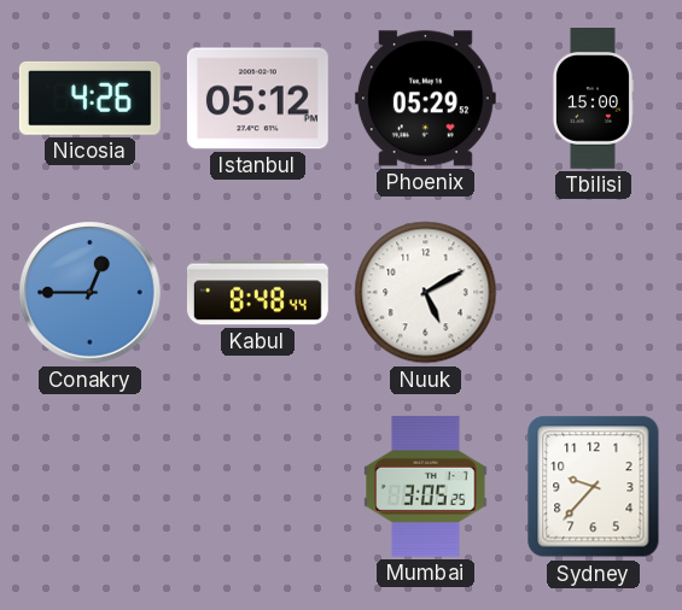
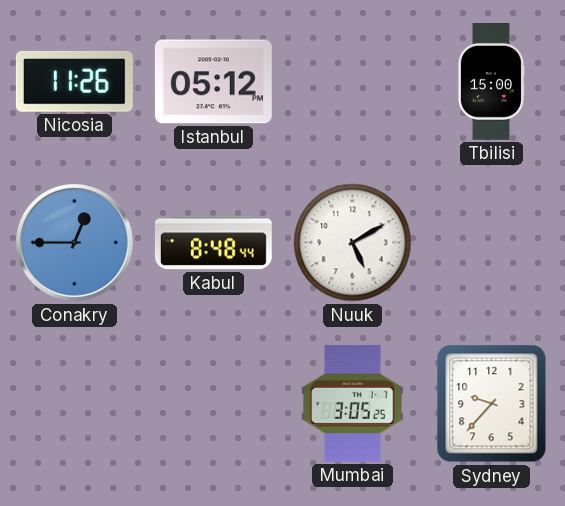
Nicosia: 4:26 -> 11:26 (74, 81)
Phoenix: 05:29 -> none (425, 99)
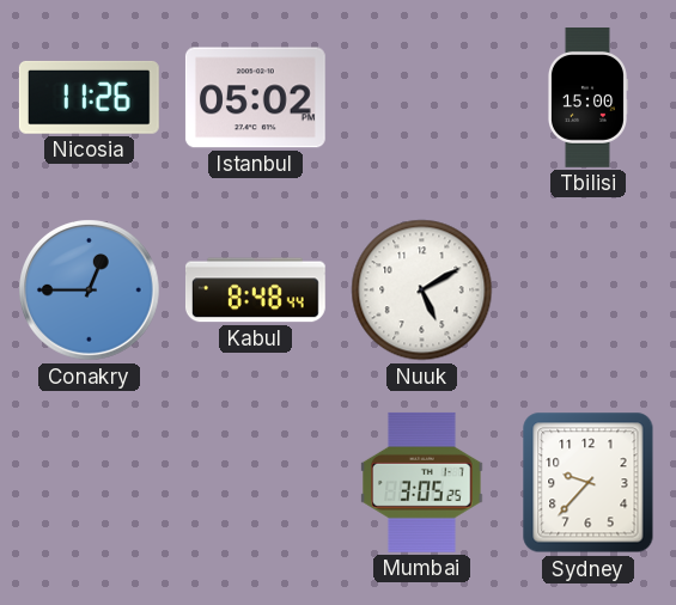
Istanbul: 05:12 -> 05:02 (255, 98)
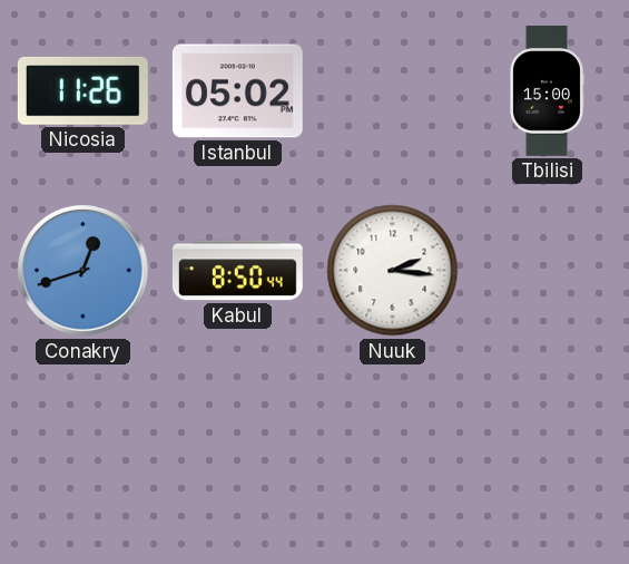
Conakry: 12:45 -> 12:42 (83, 271)
Kabul: 8:48 -> 8:50 (237, 271)
Nuuk: 5:10 -> 2:16 (393, 271)
Mumbai: 3:05 -> none (422, 482)
Sydney: 9:37 -> none (589, 483)
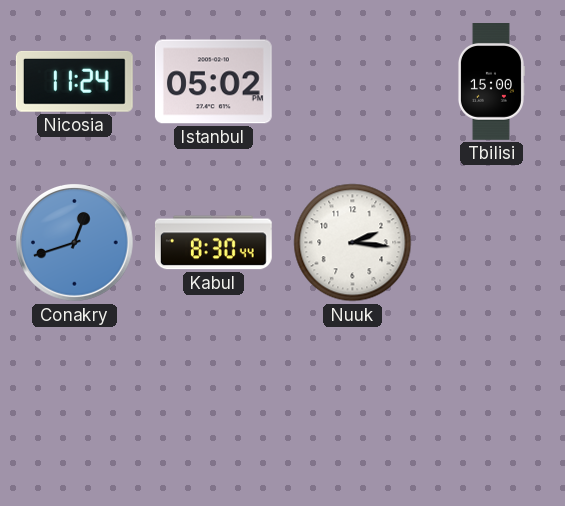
Nicosia: 11:26 -> 11:24 (74, 81)
Kabul: 8:50 -> 8:30 (213, 243)
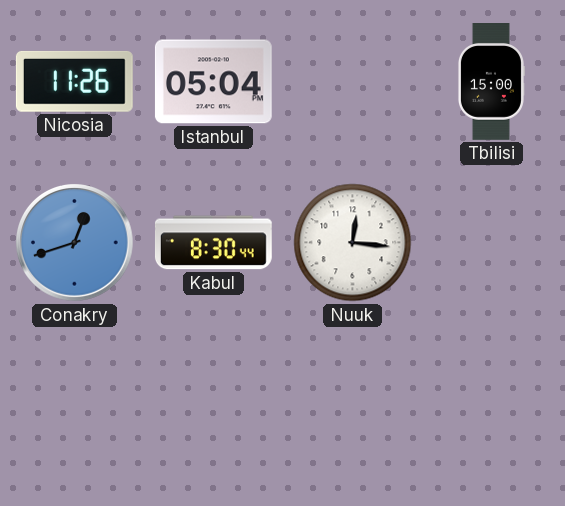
Nicosia: 11:24 -> 11:26 (74, 81)
Istanbul: 05:02 -> 05:04 (213, 82)
Nuuk: 2:16 -> 12:16 (353, 243)
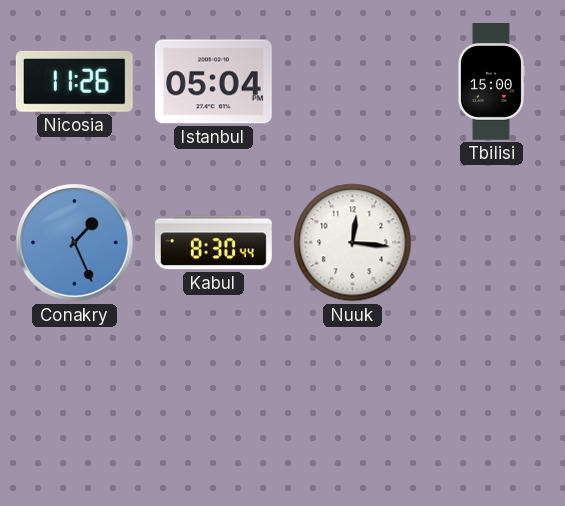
Conakry: 12:42 -> 1:26 (75, 243)
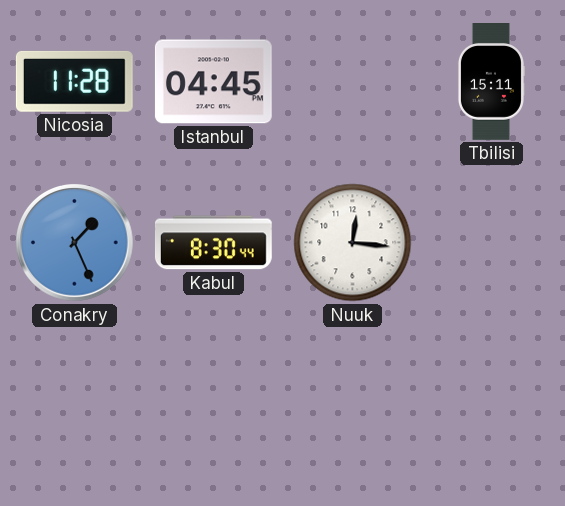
Nicosia: 11:26 -> 11:28 (74, 81)
Istanbul: 05:04 -> 04:45 (213, 82)
Tbilisi: 15:00 -> 15:11 (491, 82)
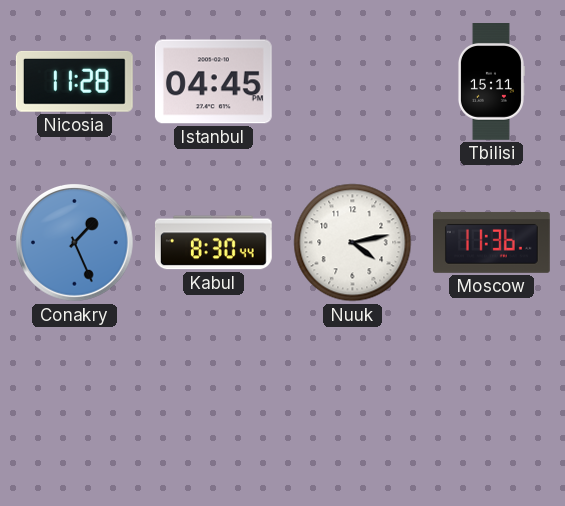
Nuuk: 12:16 -> 4:13 (353, 243)
Moscow: none -> 11:36 (491, 242)
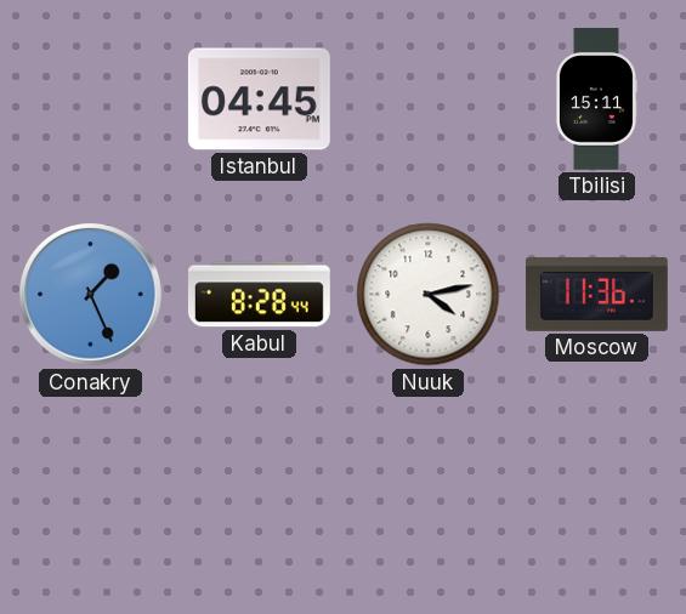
Nicosia: 11:28 -> none (74, 81)
Kabul: 8:30 -> 8:28 (259, 295)
